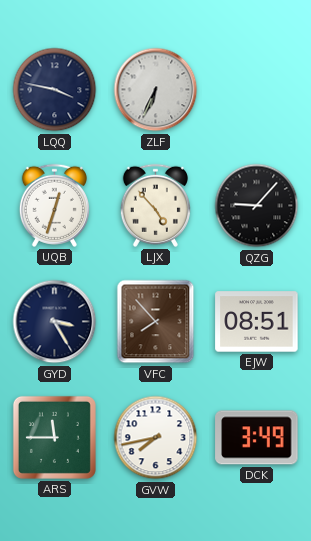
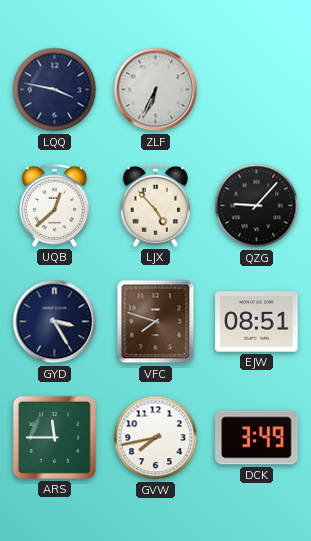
UQB: 12:33 -> 12:38 (54, 205)
VFC: 7:53 -> 7:48 (156, 322)
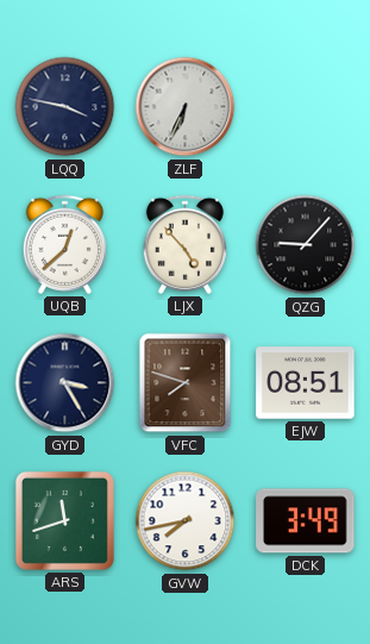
ARS: 11:45 -> 11:42 (64, 520)
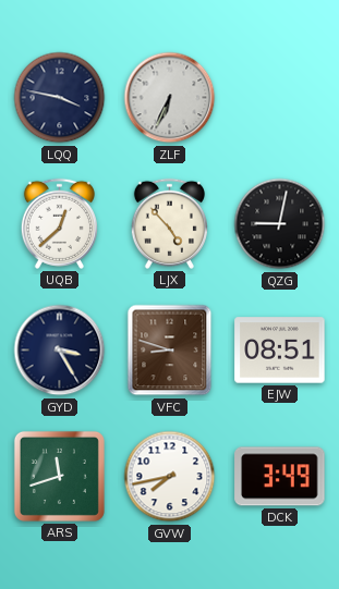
QZG: 9:07 -> 9:02 (280, 224)
VFC: 7:48 -> 8:48 (170, 351)
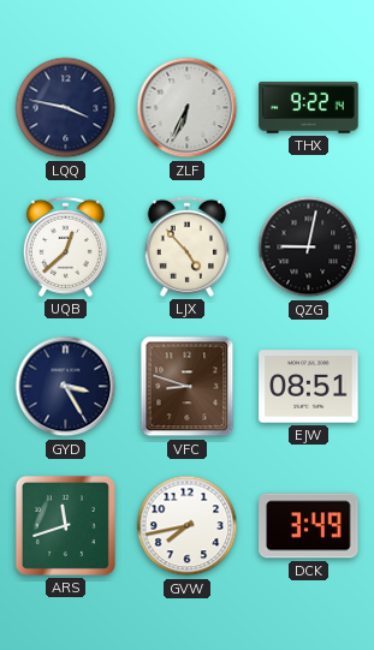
THX: none -> 9:22 (309, 108)
